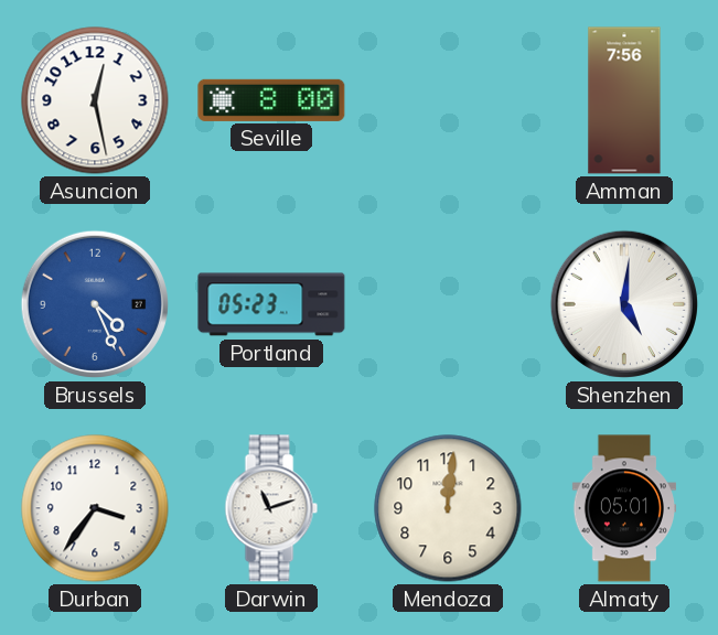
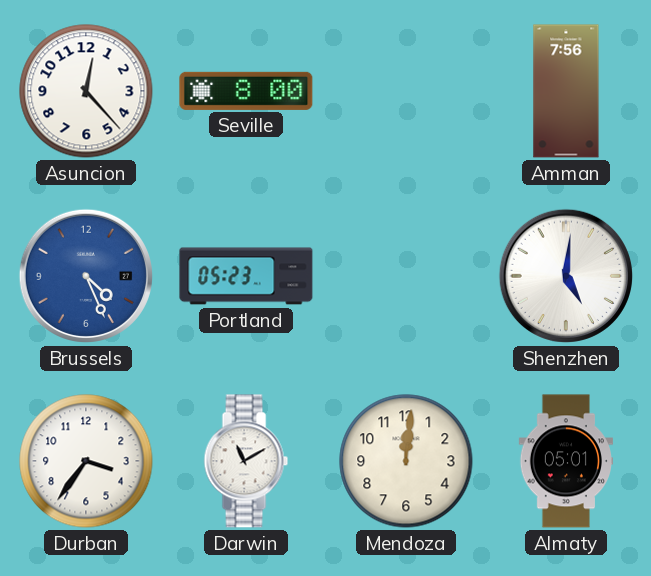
Asuncion: 12:28 -> 12:23 (86, 91)
Darwin: 11:12 -> 11:10 (246, 461)
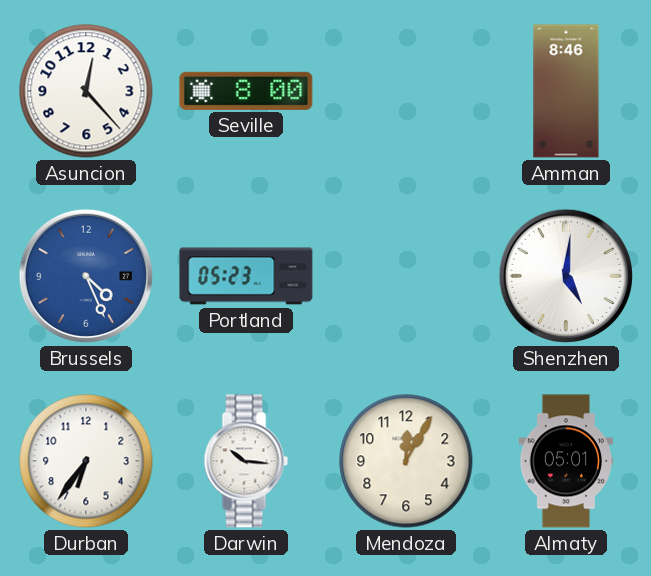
Amman: 7:56 -> 8:46 (566, 91)
Durban: 3:36 -> 6:36 (86, 461)
Darwin: 11:10 -> 10:16 (246, 461)
Mendoza: 12:01 -> 12:05 (406, 461)
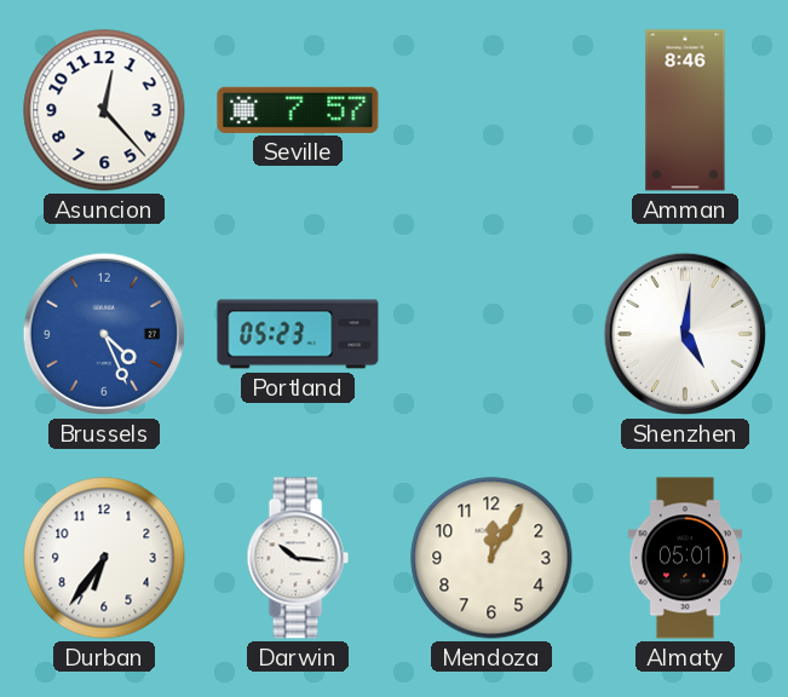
Seville: 8:00 -> 7:57 (298, 110)
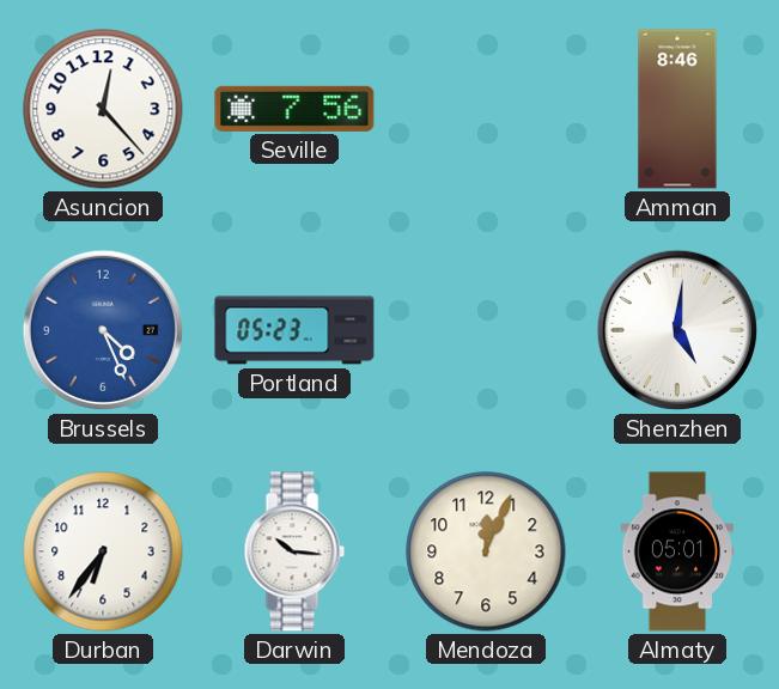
Seville: 7:57 -> 7:56 (294, 109)
Mendoza: 12:05 -> 12:04 (486, 551)
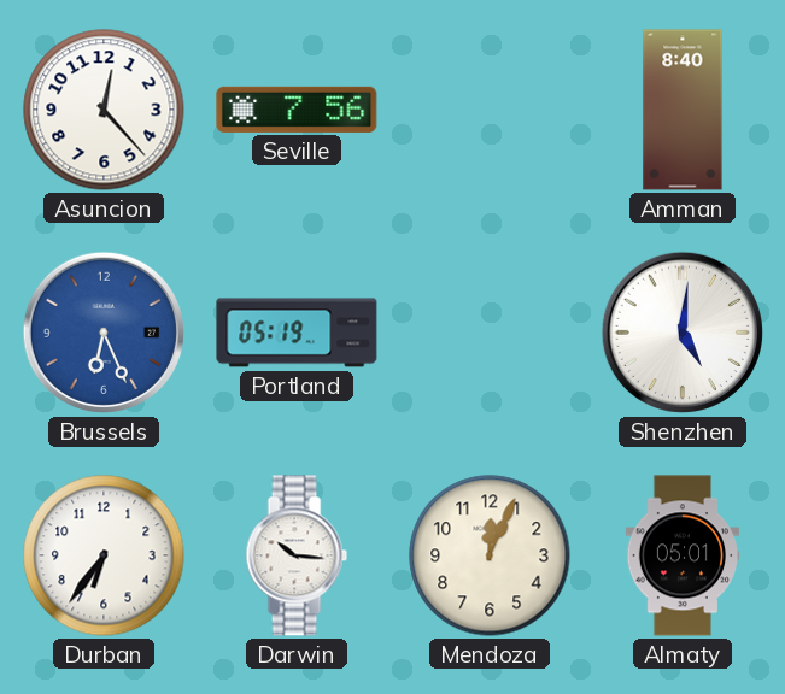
Amman: 8:46 -> 8:40 (683, 110)
Brussels: 4:26 -> 6:26 (104, 333)
Portland: 05:23 -> 05:19 (297, 333)
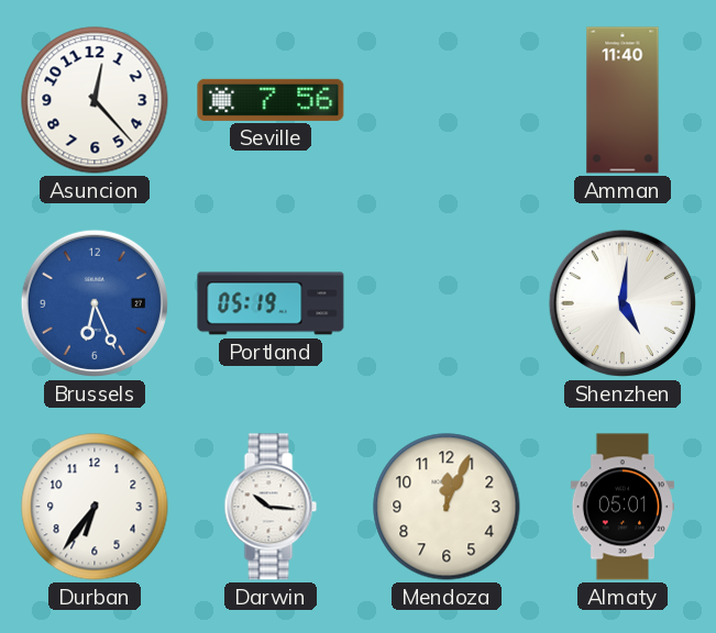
Amman: 8:40 -> 11:40 (623, 100)
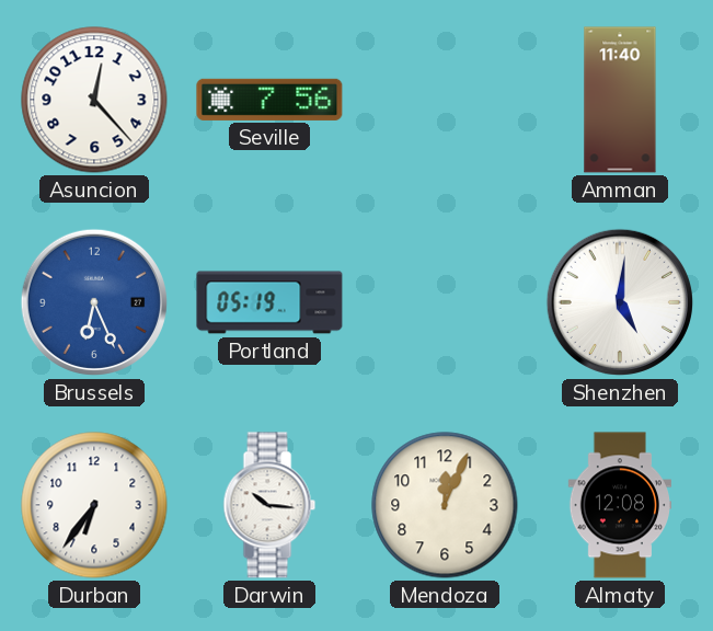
Almaty: 05:01 -> 12:08 (619, 505)
